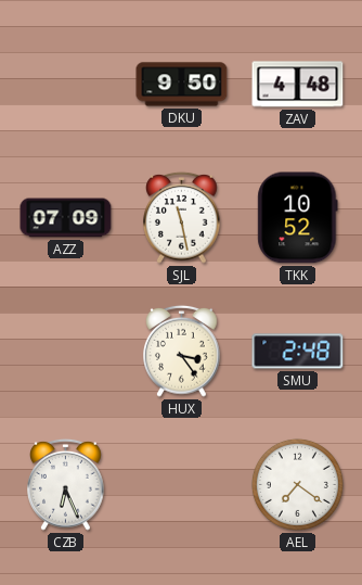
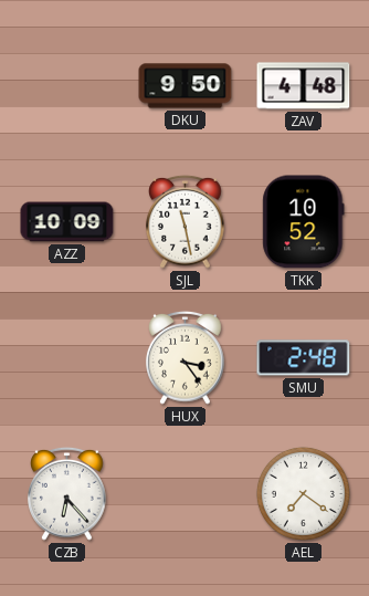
AZZ: 07:09 -> 10:09 (67, 222)
CZB: 6:26 -> 6:23 (67, 493)
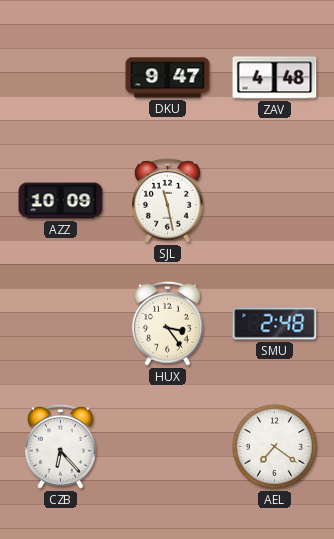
DKU: 9:50 -> 9:47 (168, 78)
TKK: 10:52 -> none (304, 222)
